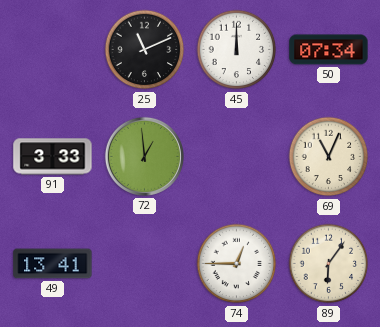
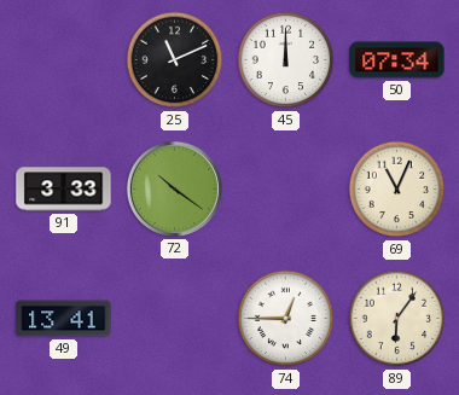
72: 12:59 -> 10:21 (174, 188)
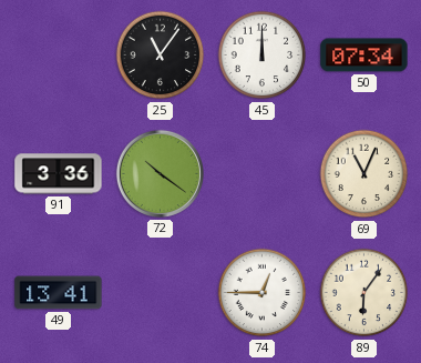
25: 11:11 -> 11:06 (161, 56)
91: 3:33 -> 3:36 (59, 174)
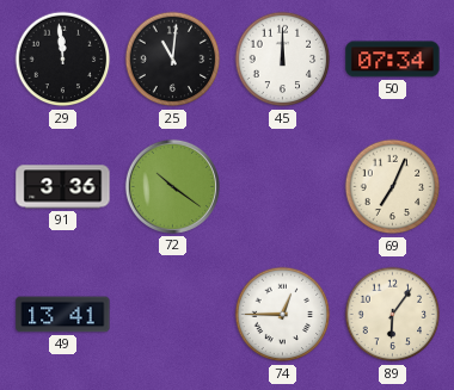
29: none -> 11:59 (63, 60)
25: 11:06 -> 11:01 (173, 60)
69: 11:04 -> 7:04 (393, 187)
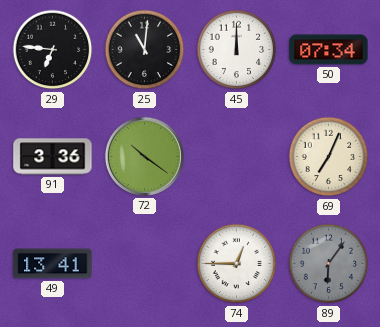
29: 11:59 -> 6:46 (53, 50)
89 dial: cream -> grey (329, 264)
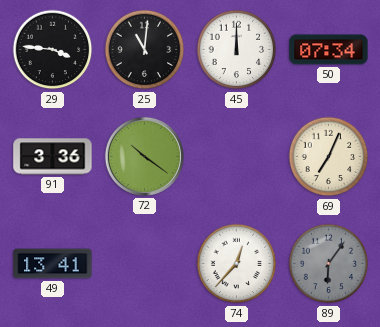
29: 6:46 -> 3:46 (53, 50)
74: 12:45 -> 12:37 (237, 264)
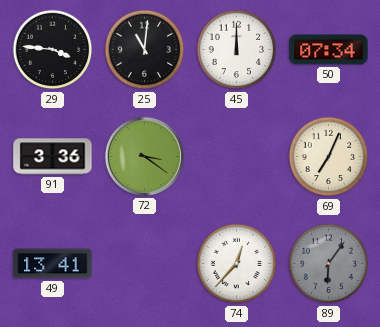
72: 10:21 -> 3:21 (144, 156)
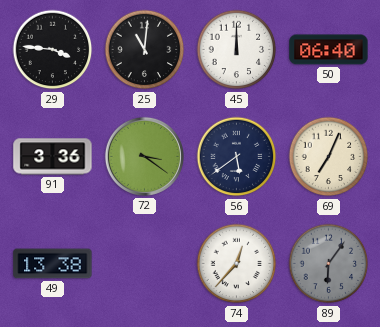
50: 07:34 -> 06:40 (329, 50)
56: none -> 5:39 (237, 157)
49: 13:41 -> 13:38 (53, 264)
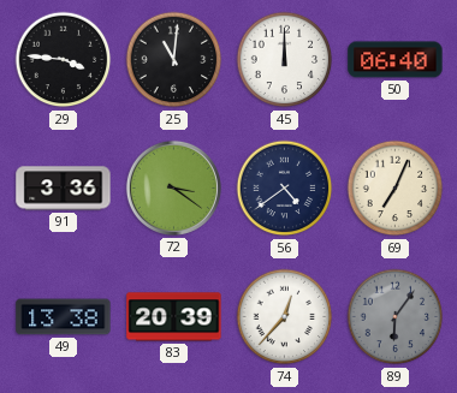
56: 5:39 -> 4:39 (285, 189)
83: none -> 20:39 (174, 317)
